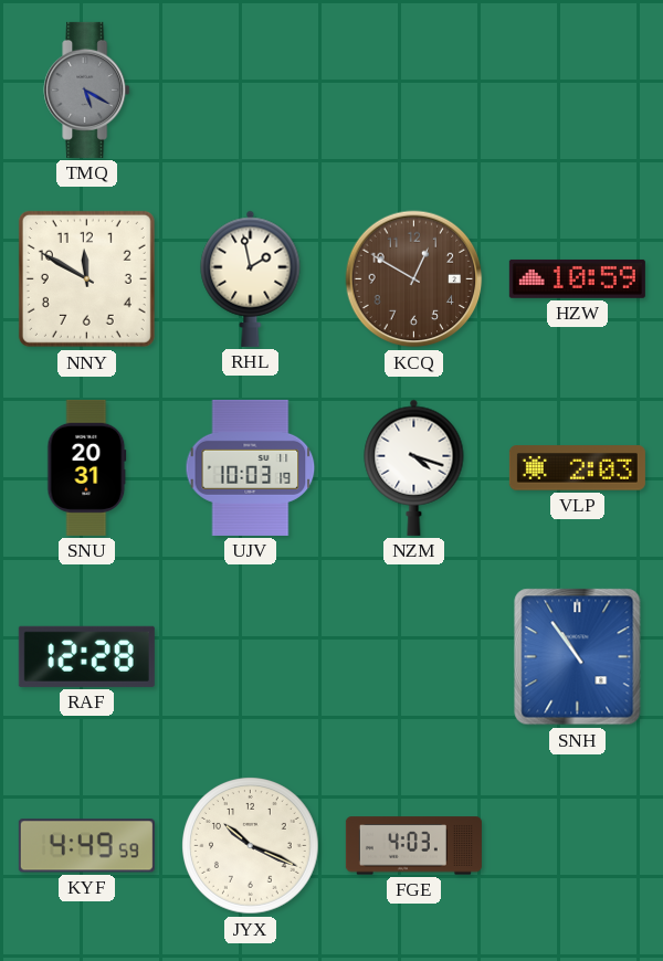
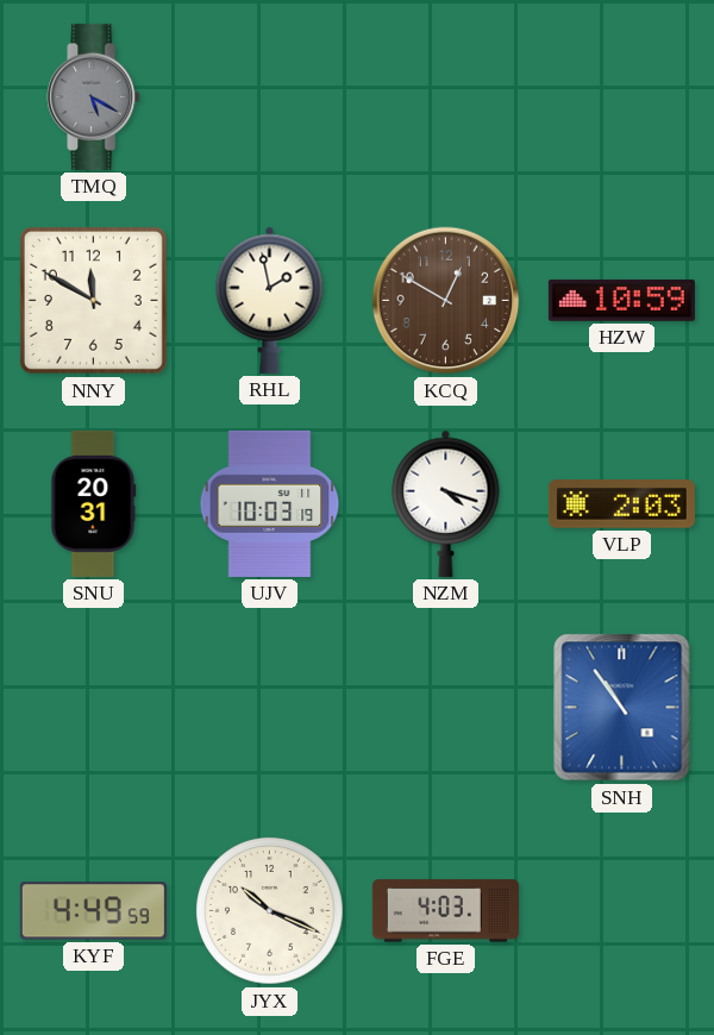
RAF: 12:28 -> none (86, 656)
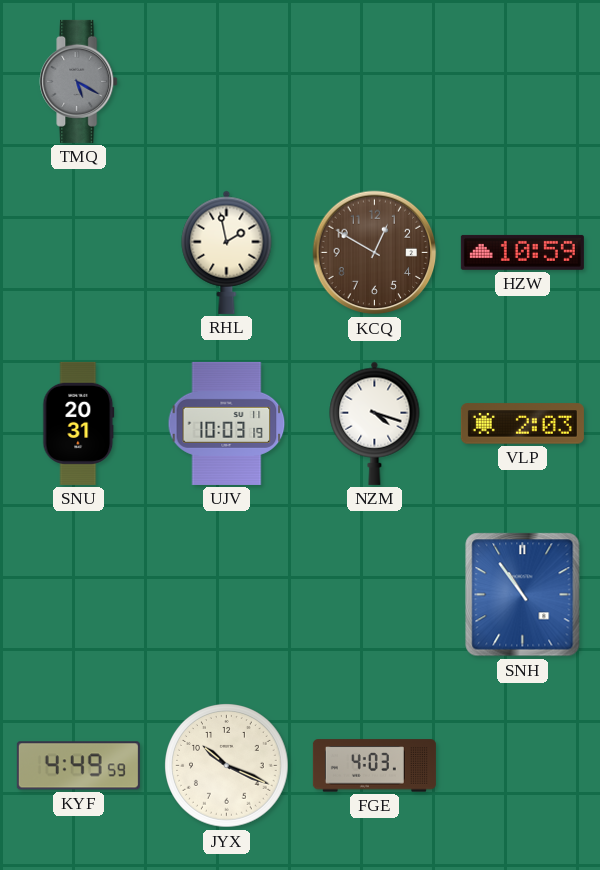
NNY: 11:50 -> none (93, 300)
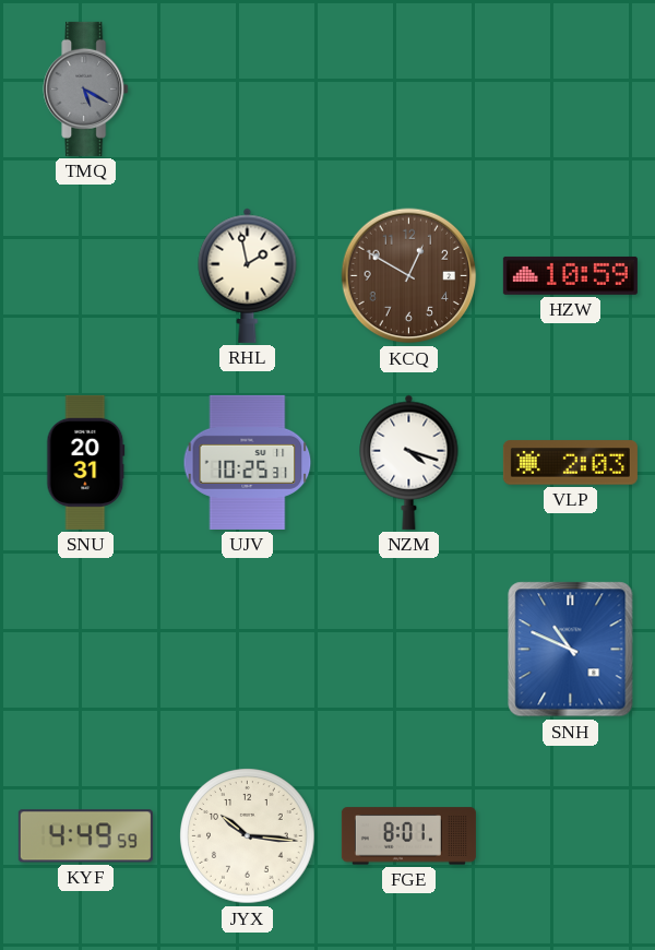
UJV: 10:03 -> 10:25 (248, 462)
SNH: 10:54 -> 10:49 (571, 650)
JYX: 10:19 -> 10:16 (248, 836)
FGE: 4:03 -> 8:01 (408, 836)
